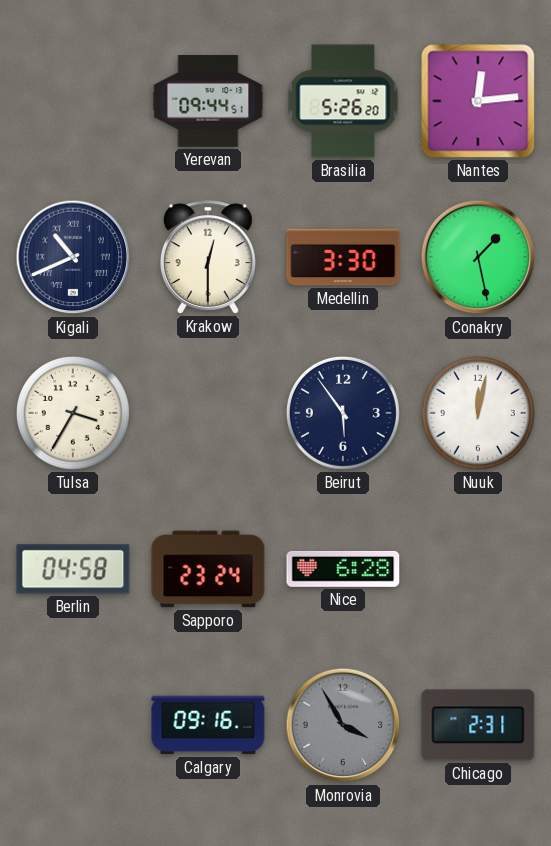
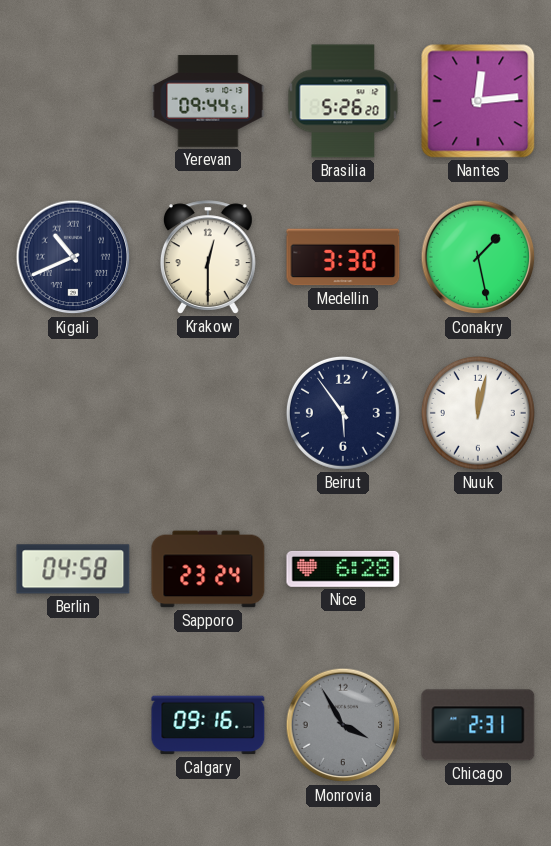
Tulsa: 3:35 -> none (73, 413)
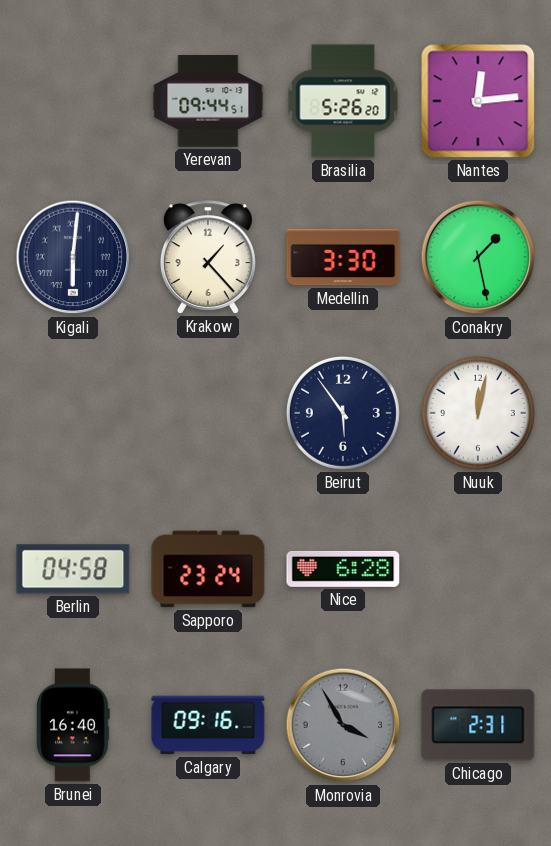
Kigali: 10:41 -> 6:01 (73, 257)
Krakow: 12:30 -> 1:23 (208, 257)
Brunei: none -> 16:40 (73, 725)
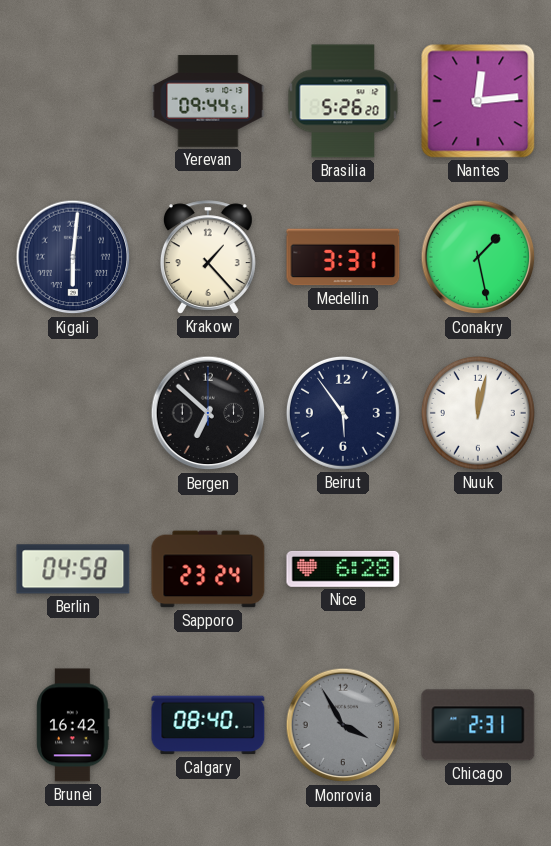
Medellin: 3:30 -> 3:31 (343, 257)
Bergen: none -> 6:52 (208, 413)
Brunei: 16:40 -> 16:42 (73, 725)
Calgary: 09:16 -> 08:40 (208, 725)
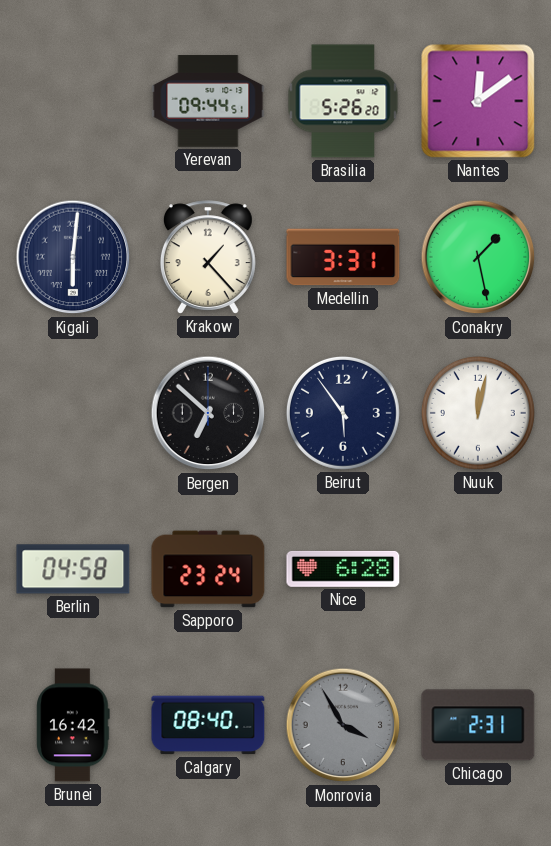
Nantes: 12:14 -> 12:09 (478, 101)
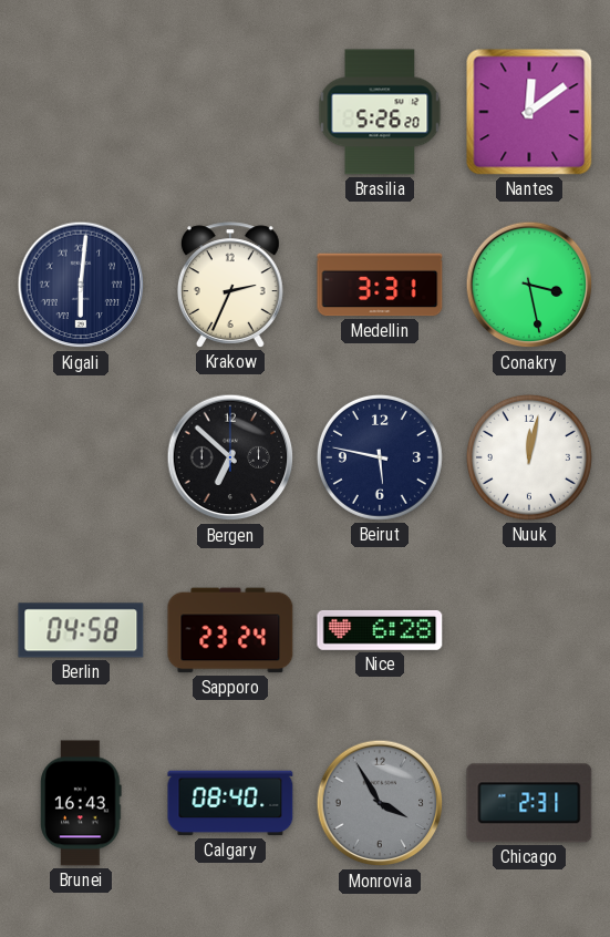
Yerevan: 09:44 -> none (208, 101)
Krakow: 1:23 -> 2:34 (230, 285)
Conakry: 1:28 -> 3:28 (529, 285)
Beirut: 5:54 -> 5:47 (380, 457)
Brunei: 16:42 -> 16:43 (81, 803)
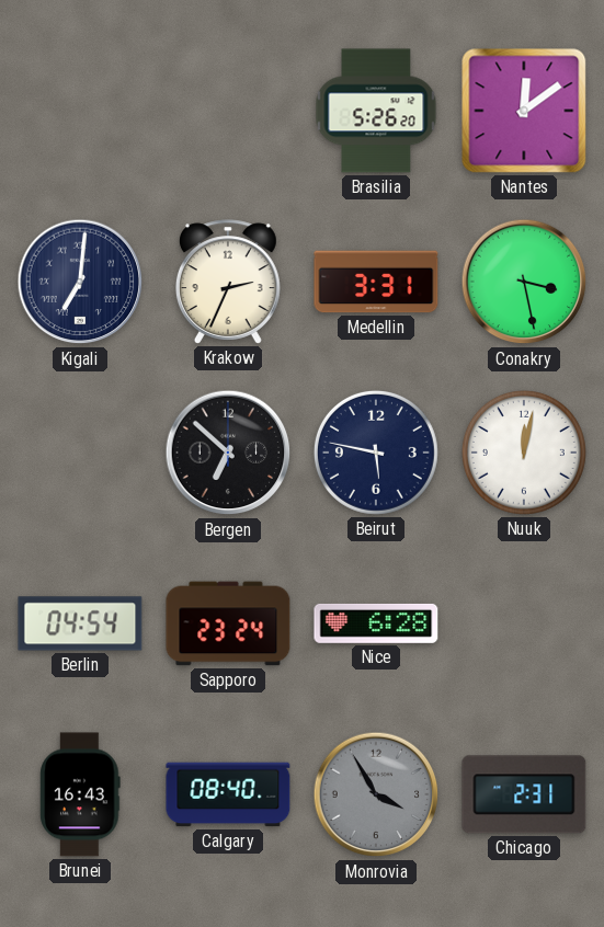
Kigali: 6:01 -> 7:01 (80, 282)
Berlin: 04:58 -> 04:54 (80, 623)
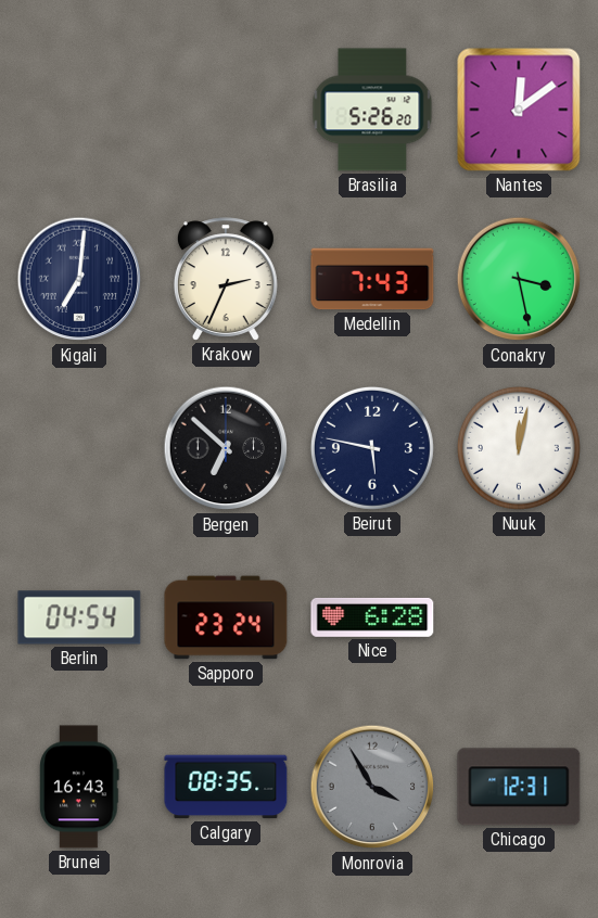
Medellin: 3:31 -> 7:43 (372, 279)
Calgary: 08:40 -> 08:35 (226, 787)
Chicago: 2:31 -> 12:31 (519, 787)
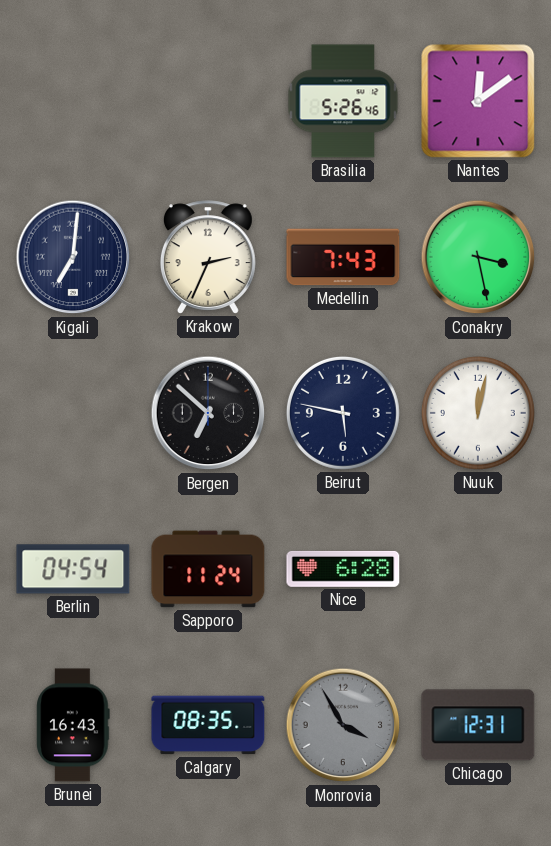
Brasilia: 5:26:20 -> 5:26:46 (343, 101)
Sapporo: 23:24 -> 11:24 (208, 569)
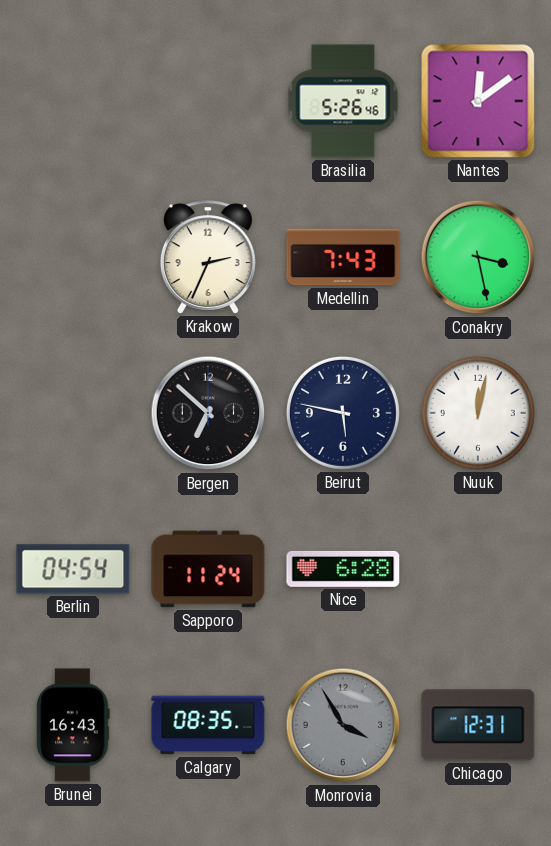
Kigali: 7:01 -> none (73, 257)
